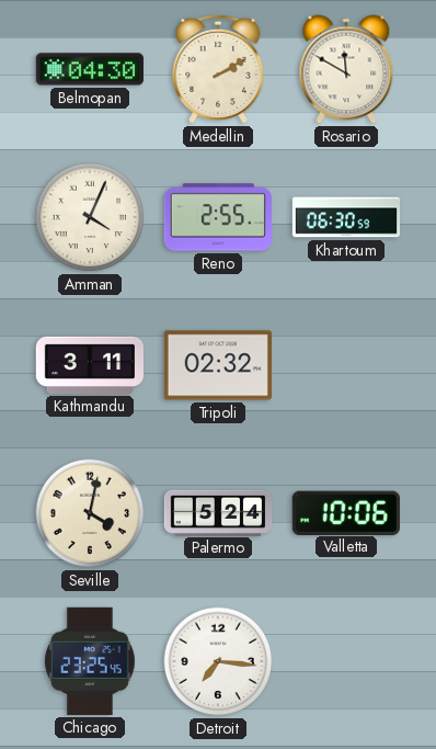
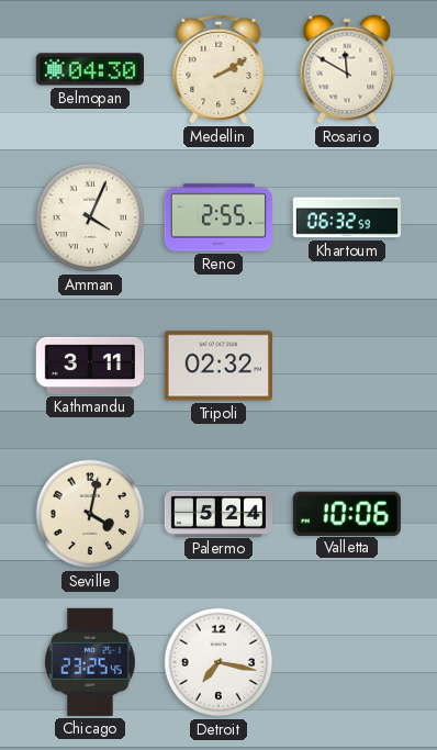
Khartoum: 06:30 -> 06:32 (347, 217)
Detroit: 7:16 -> 7:17 (218, 662)
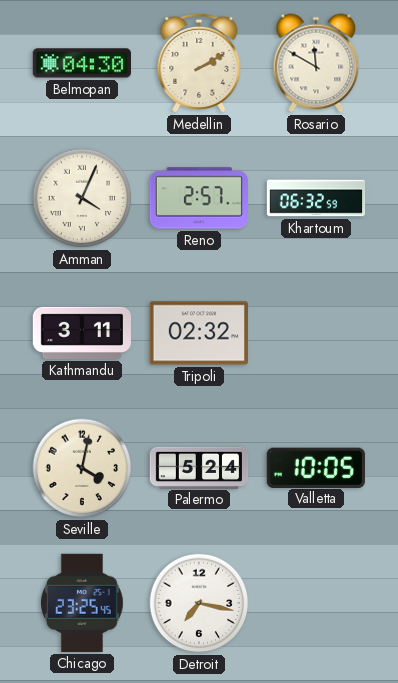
Reno: 2:55 -> 2:57 (198, 198)
Valletta: 10:06 -> 10:05 (316, 467)
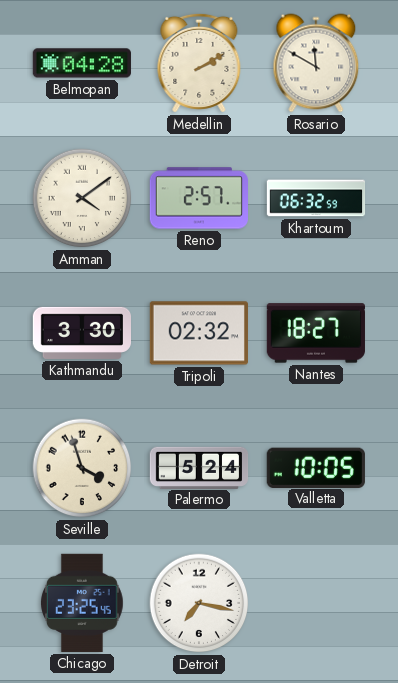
Belmopan: 04:30 -> 04:28 (82, 63)
Amman: 4:04 -> 4:09 (82, 198)
Kathmandu: 3:11 -> 3:30 (81, 333)
Nantes: none -> 18:27 (316, 333)
Seville: 4:02 -> 3:57 (82, 468)
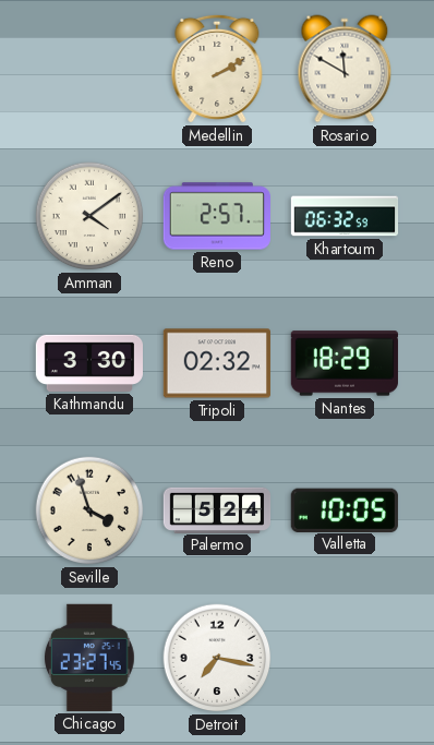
Belmopan: 04:28 -> none (82, 63)
Nantes: 18:27 -> 18:29 (345, 363)
Chicago: 23:25 -> 23:27 (89, 658)
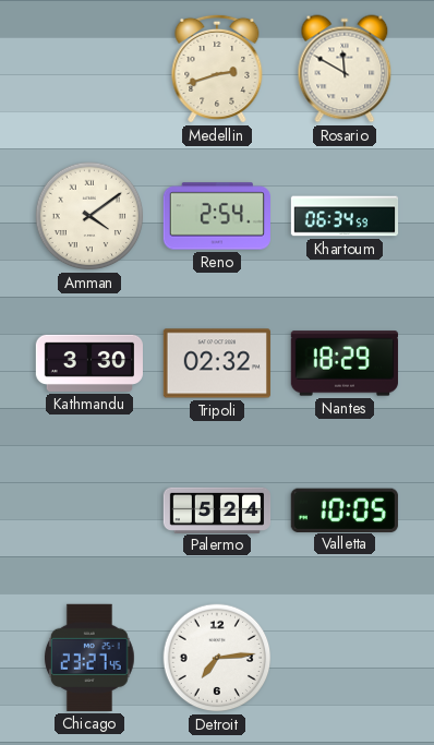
Medellin: 2:10 -> 2:42 (217, 69)
Reno: 2:57 -> 2:54 (216, 216)
Khartoum: 06:32 -> 06:34 (345, 216)
Seville: 3:57 -> none (89, 510)
Detroit: 7:17 -> 7:14 (217, 658)
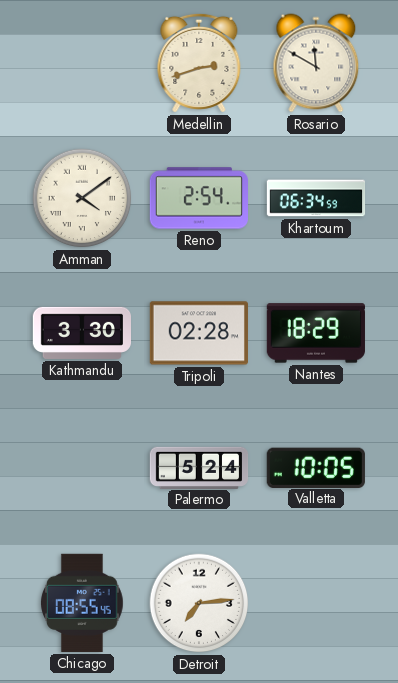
Tripoli: 02:32 -> 02:28 (199, 333)
Chicago: 23:27 -> 08:55 (82, 603)
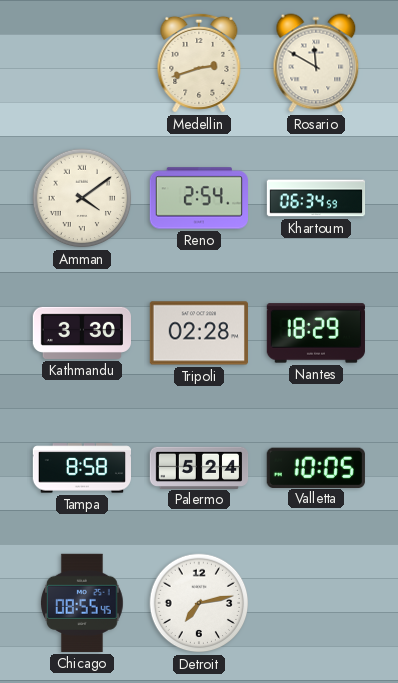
Tampa: none -> 8:58 (81, 468)
Detroit: 7:14 -> 7:13 (199, 603)
